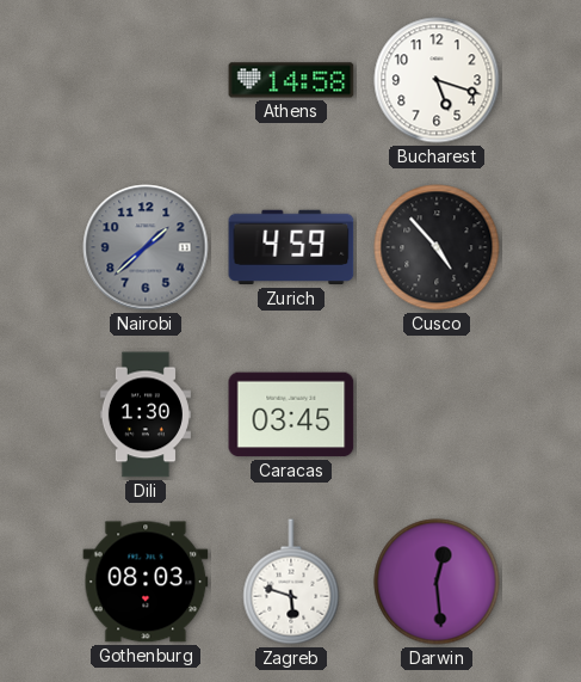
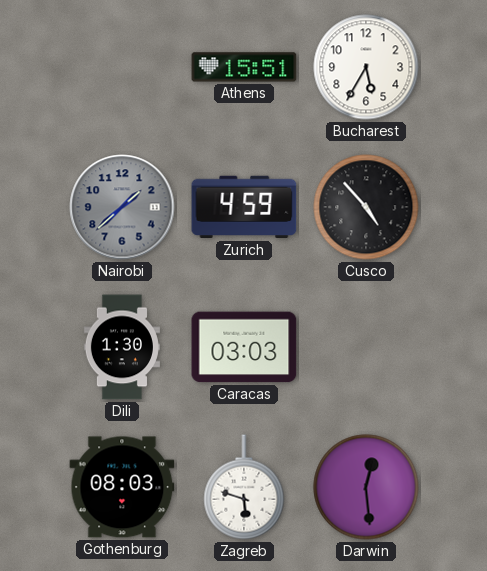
Athens: 14:58 -> 15:51 (244, 67)
Bucharest: 5:18 -> 5:35 (366, 67)
Caracas: 03:45 -> 03:03 (244, 347)
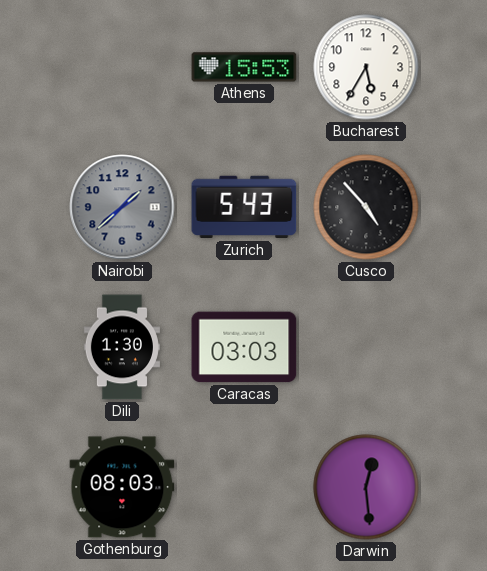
Athens: 15:51 -> 15:53 (244, 67)
Zurich: 4:59 -> 5:43 (244, 207)
Zagreb: 5:48 -> none (244, 487)
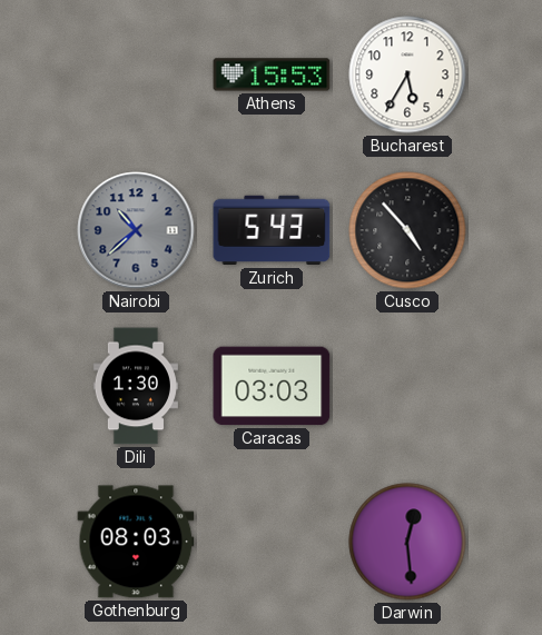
Nairobi: 1:38 -> 10:38 (136, 230)
